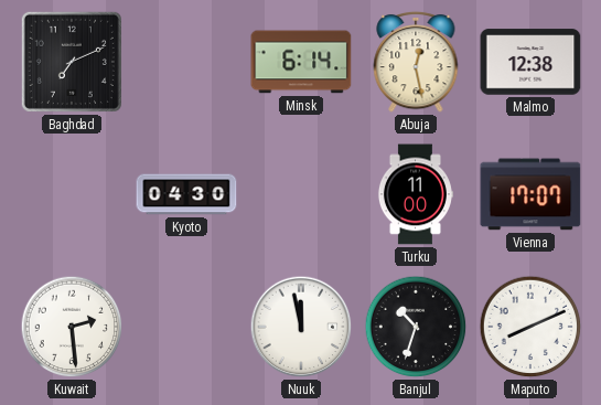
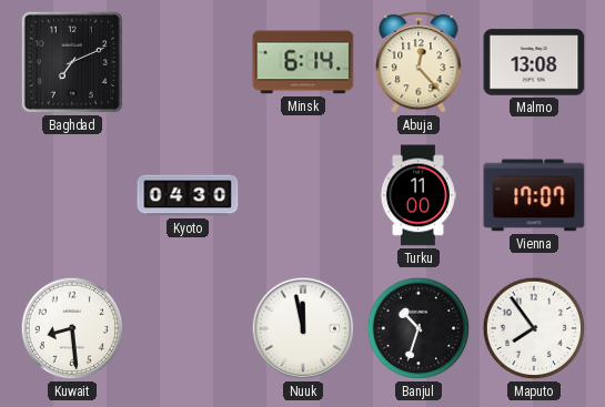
Abuja: 12:28 -> 12:23 (419, 62)
Malmo: 12:38 -> 13:08 (534, 62)
Kuwait: 2:29 -> 8:29 (72, 328)
Maputo: 8:11 -> 7:54 (534, 328)
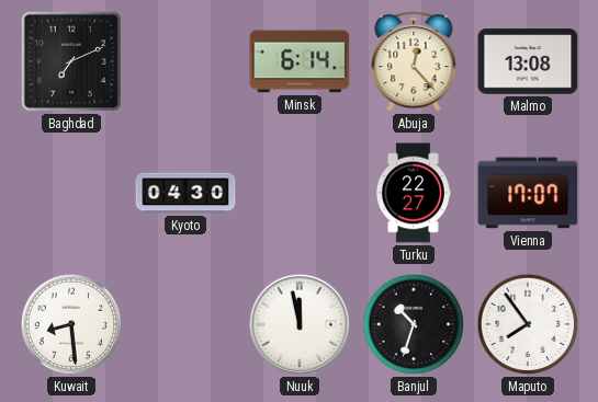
Turku: 11:00 -> 22:27 (413, 193)
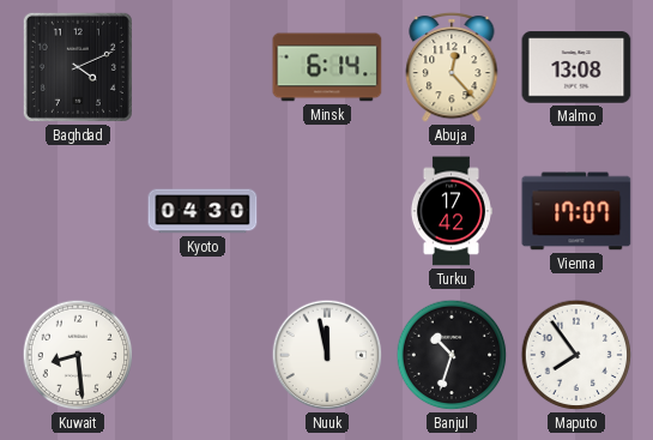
Baghdad: 7:11 -> 4:11 (78, 67)
Turku: 22:27 -> 17:42 (451, 211)
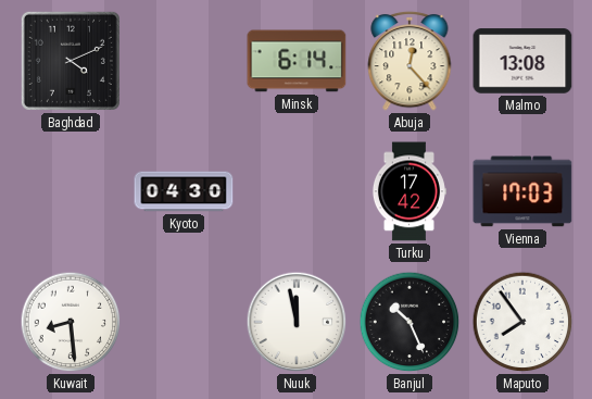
Vienna: 17:07 -> 17:03 (522, 191)
Banjul: 10:33 -> 10:26 (410, 322)
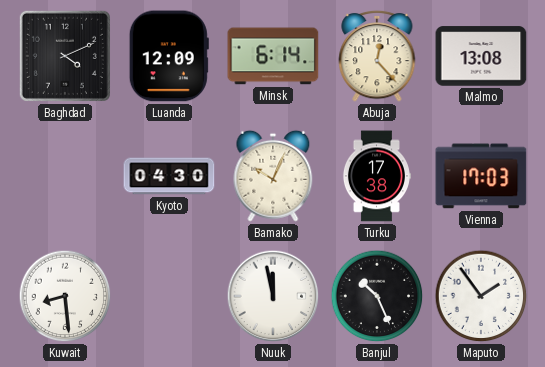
Luanda: none -> 12:09 (169, 56)
Bamako: none -> 10:04 (273, 176)
Turku: 17:42 -> 17:38 (376, 176)
Maputo: 7:54 -> 1:54 (481, 296)
